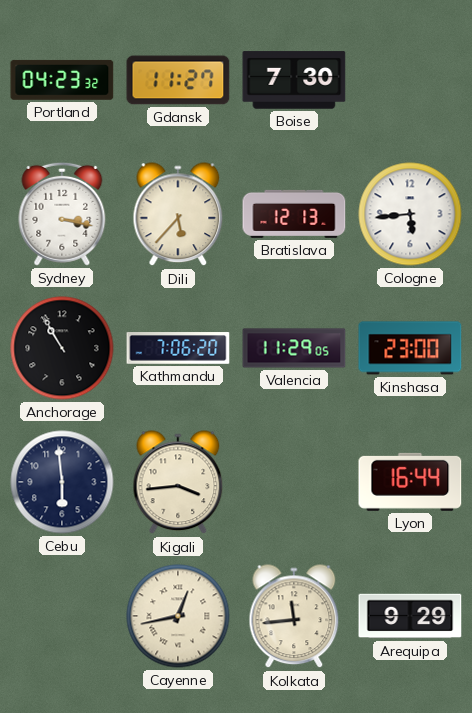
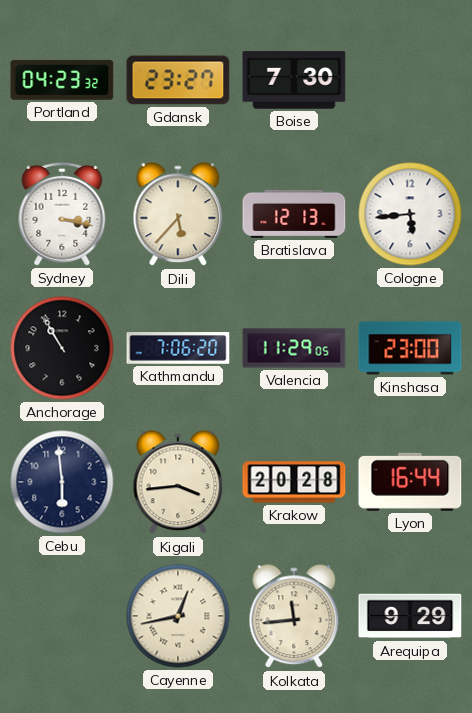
Gdansk: 11:27 -> 23:27 (178, 80)
Krakow: none -> 20:28 (294, 482)
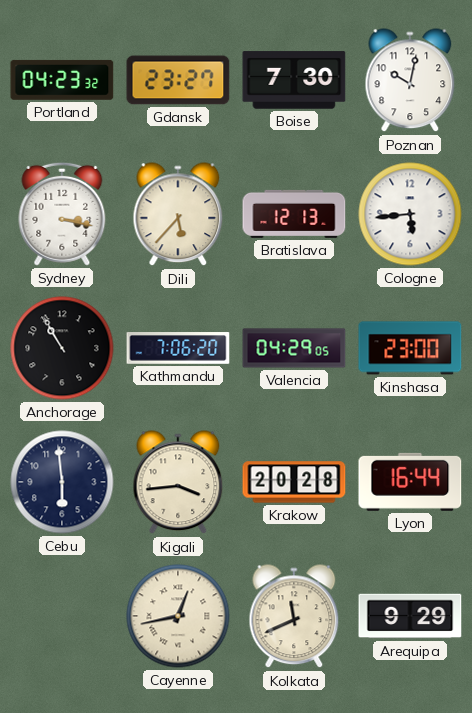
Poznan: none -> 10:02 (410, 81)
Valencia: 11:29 -> 04:29 (294, 348)
Kolkata: 11:44 -> 11:41 (294, 617)
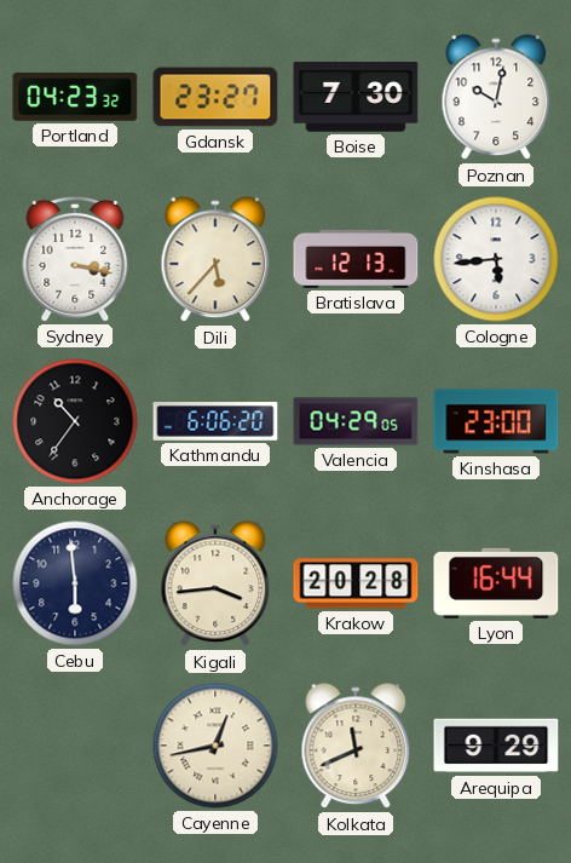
Anchorage: 10:55 -> 10:36 (75, 421)
Kathmandu: 7:06 -> 6:06 (215, 421)
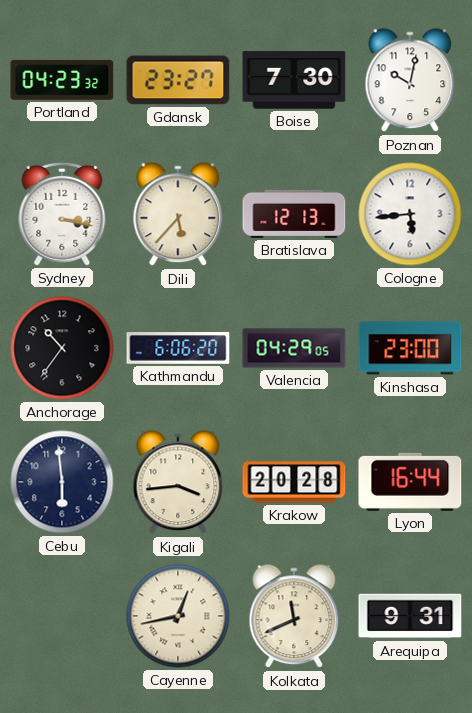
Arequipa: 9:29 -> 9:31 (410, 616)
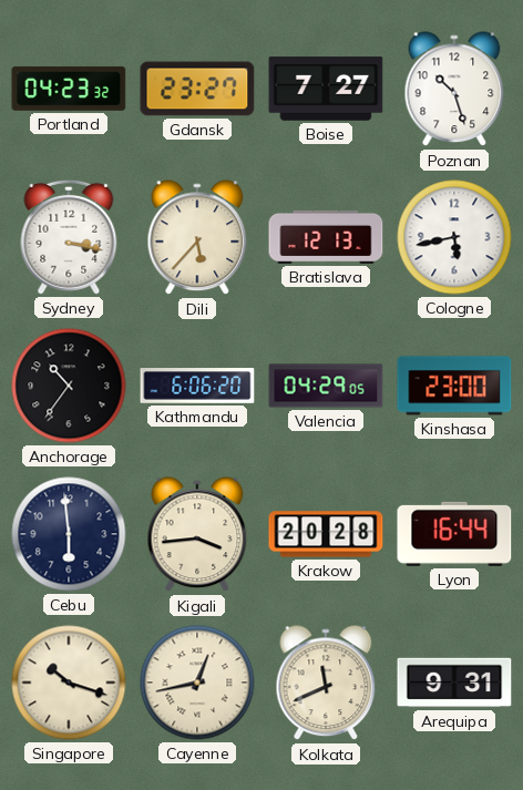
Boise: 7:30 -> 7:27 (326, 89)
Poznan: 10:02 -> 10:27 (454, 90)
Cologne: 5:44 -> 5:43 (454, 237)
Singapore: none -> 10:18 (69, 683)
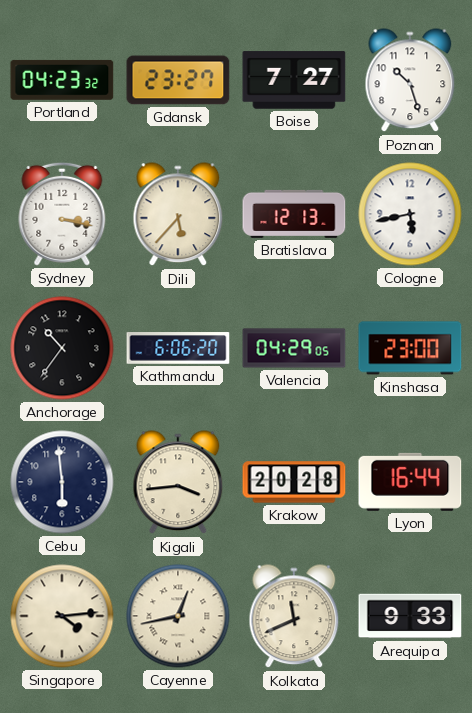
Singapore: 10:18 -> 4:14 (62, 616)
Arequipa: 9:31 -> 9:33 (410, 616)
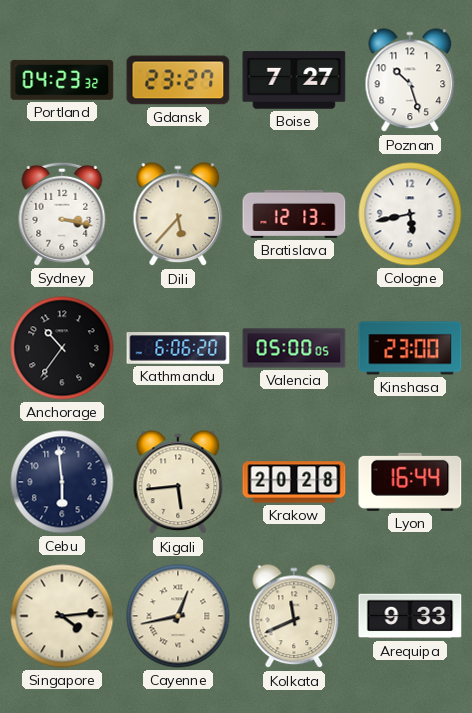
Valencia: 04:29 -> 05:00 (294, 348)
Kigali: 3:44 -> 5:44 (178, 483)
